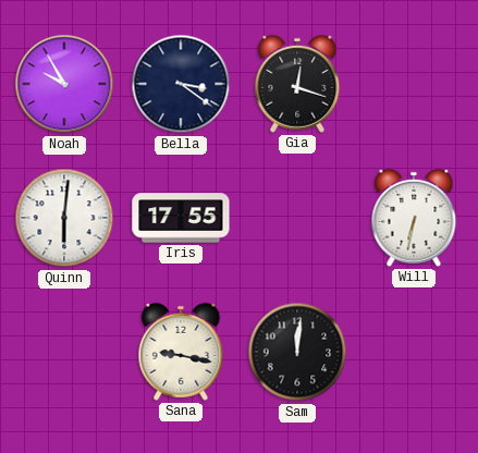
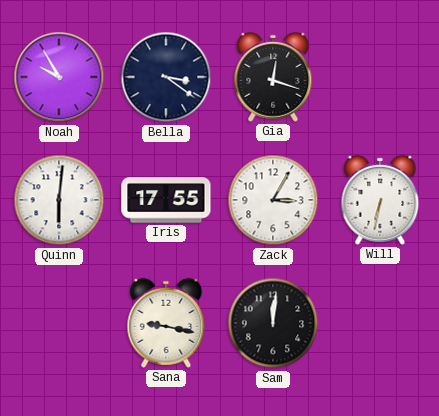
Zack: none -> 3:05 (273, 200)
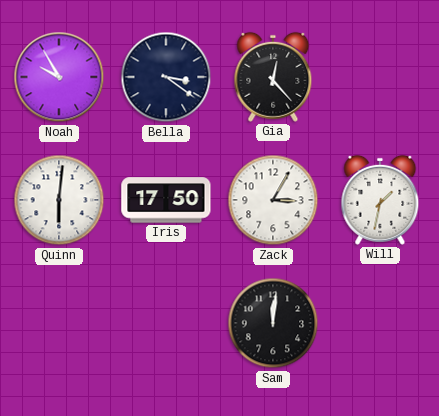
Gia: 12:18 -> 12:23 (273, 77)
Iris: 17:55 -> 17:50 (166, 200)
Will: 6:32 -> 1:32 (380, 200)
Sana: 9:17 -> none (166, 323)
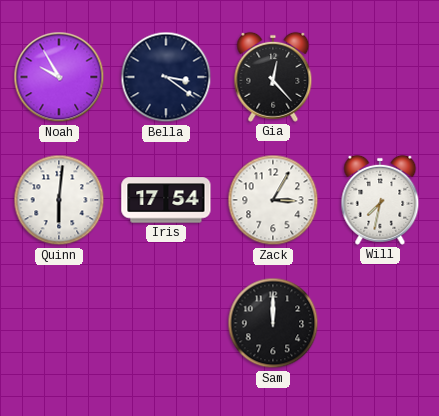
Iris: 17:50 -> 17:54 (166, 200)
Will: 1:32 -> 7:32 (380, 200)
Sam: 12:01 -> 12:00 (273, 323)
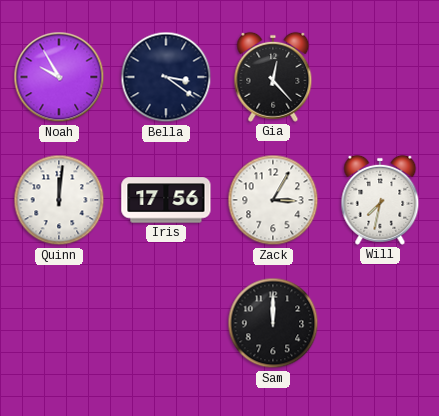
Quinn: 6:01 -> 12:01 (59, 200)
Iris: 17:54 -> 17:56 (166, 200)
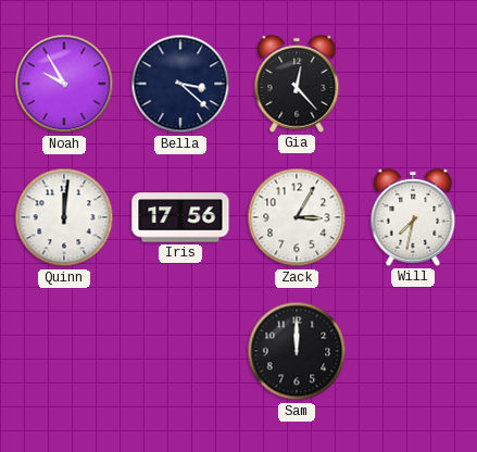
Bella: 3:21 -> 3:22 (180, 84)
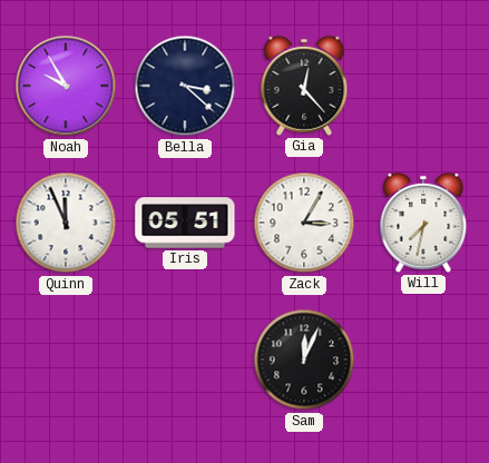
Quinn: 12:01 -> 11:56 (66, 223)
Iris: 17:56 -> 05:51 (185, 223)
Sam: 12:00 -> 12:04 (304, 359)
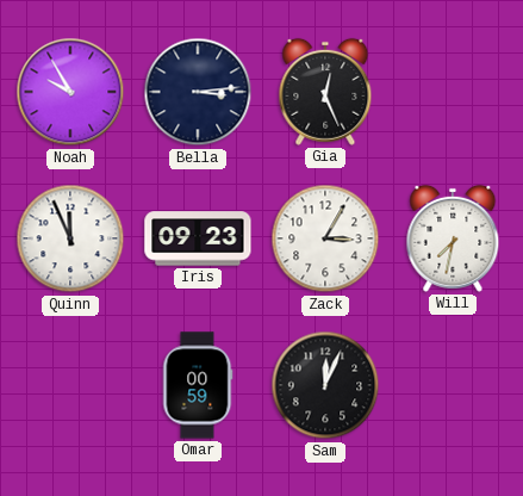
Bella: 3:22 -> 3:14 (198, 92)
Gia: 12:23 -> 12:26 (325, 92)
Iris: 05:51 -> 09:23 (198, 238)
Omar: none -> 00:59 (198, 385)
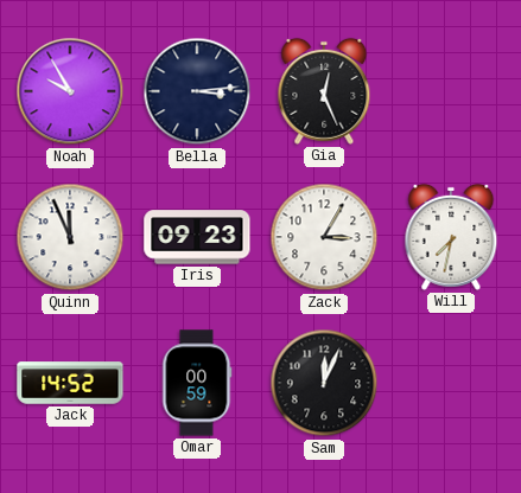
Jack: none -> 14:52 (70, 383)
